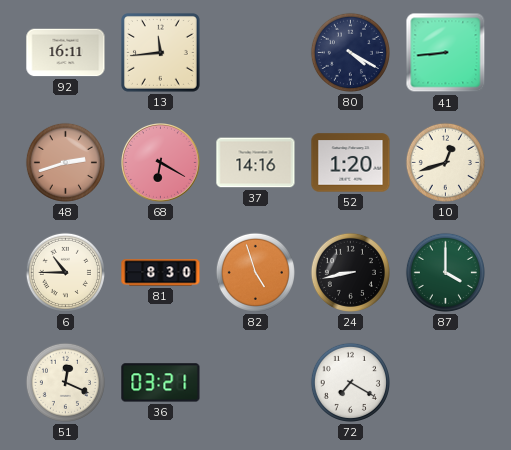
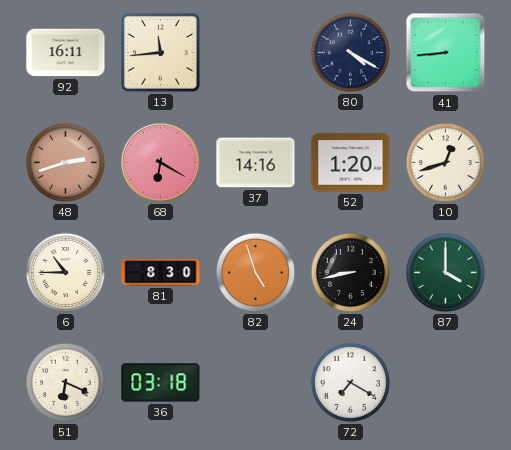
51: 12:19 -> 6:19 (65, 382)
36: 03:21 -> 03:18 (161, 383)
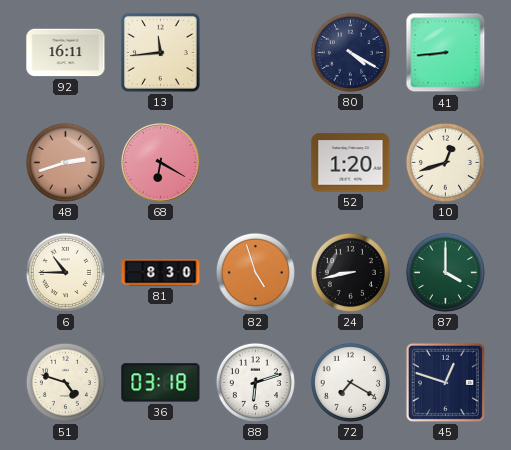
37: 14:16 -> none (256, 163)
51: 6:19 -> 4:48 (65, 382)
88: none -> 6:12 (255, 382)
45: none -> 12:48 (445, 382)
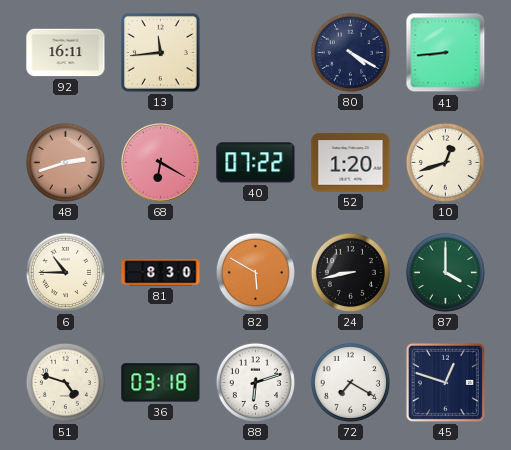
40: none -> 07:22 (256, 163)
82: 4:57 -> 5:50 (255, 272)
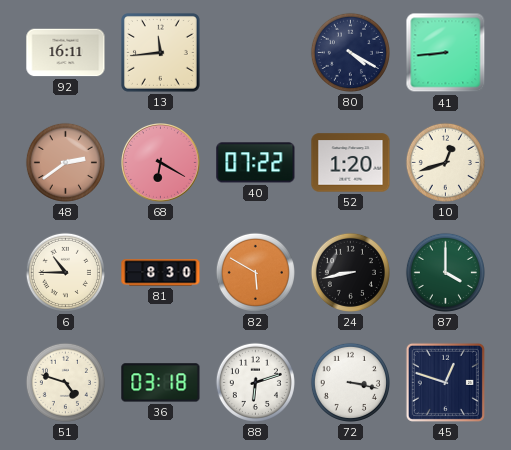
48: 2:42 -> 2:39 (65, 162)
72: 7:20 -> 3:17 (350, 382)
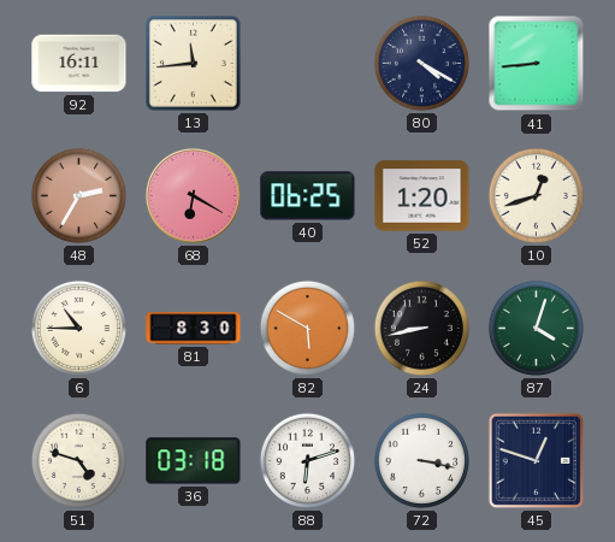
48: 2:39 -> 2:35 (78, 195)
40: 07:22 -> 06:25 (308, 196)
87: 4:00 -> 4:03 (536, 328)
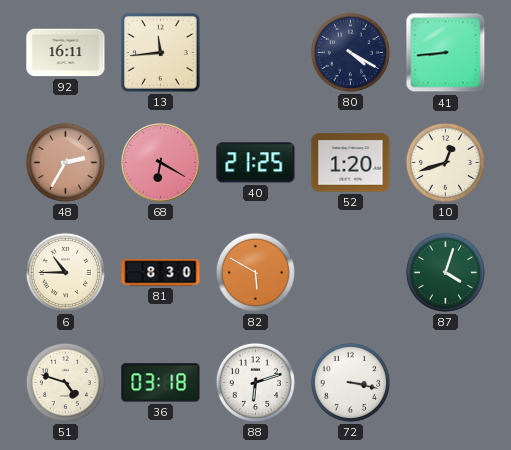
40: 06:25 -> 21:25 (256, 163)
24: 8:43 -> none (421, 328)
45: 12:48 -> none (536, 460)
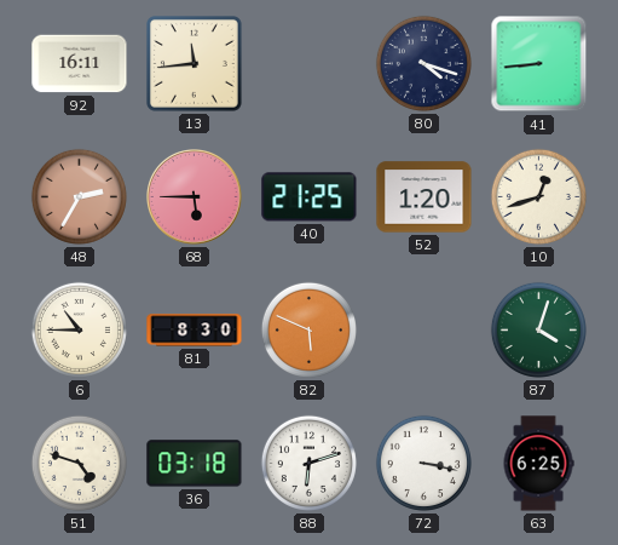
80: 4:20 -> 4:18 (423, 63)
68: 6:20 -> 5:45 (195, 197)
82: 5:50 -> 5:49 (308, 329)
63: none -> 6:25 (538, 464)
